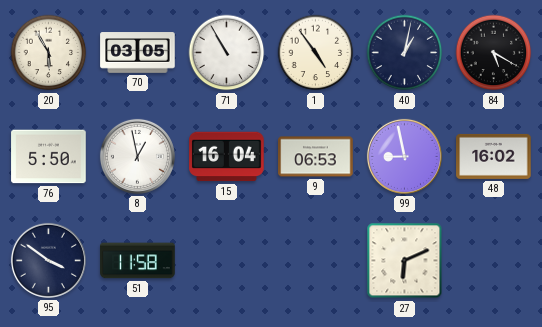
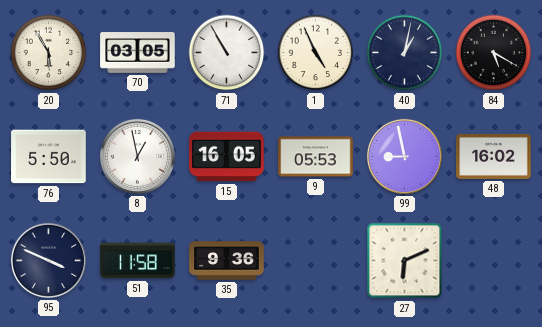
1: 4:54 -> 4:56 (316, 53)
15: 16:04 -> 16:05 (227, 157)
9: 06:53 -> 05:53 (316, 157)
95: 3:51 -> 3:49 (48, 260)
35: none -> 9:36 (227, 261)
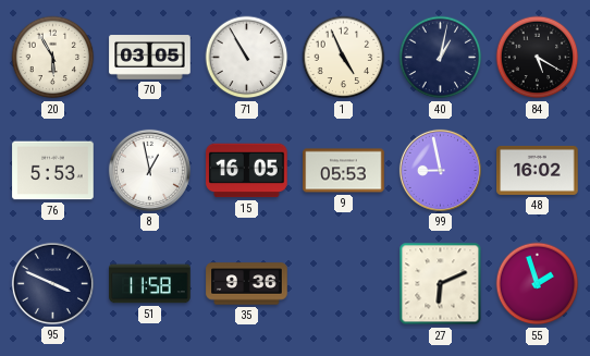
76: 5:50 -> 5:53 (53, 171)
55: none -> 1:57 (538, 284)
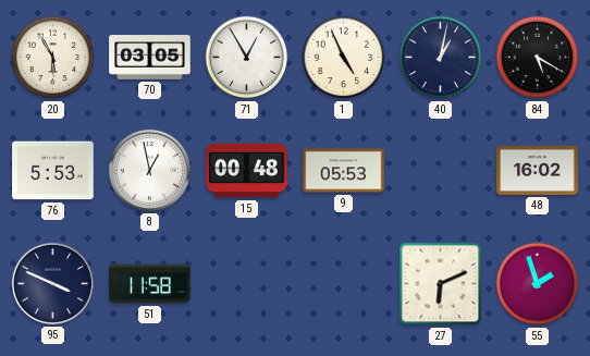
71: 10:55 -> 12:55 (247, 58)
15: 16:05 -> 00:48 (247, 171)
99: 8:58 -> none (440, 170)
35: 9:36 -> none (247, 284)
